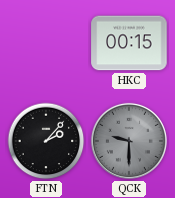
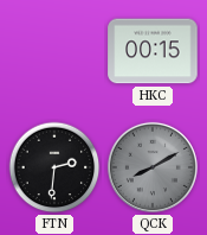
FTN: 2:07 -> 2:31 (54, 167)
QCK: 9:30 -> 8:10 (153, 167)
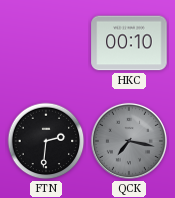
HKC: 00:15 -> 00:10 (129, 43)
QCK: 8:10 -> 7:17 (129, 141)
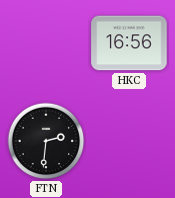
HKC: 00:10 -> 16:56 (129, 43)
QCK: 7:17 -> none (129, 141)
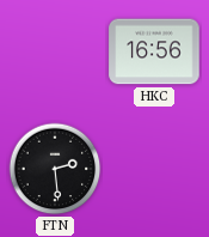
FTN: 2:31 -> 2:29 (55, 169)
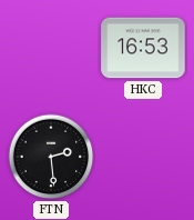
HKC: 16:56 -> 16:53 (143, 48)
